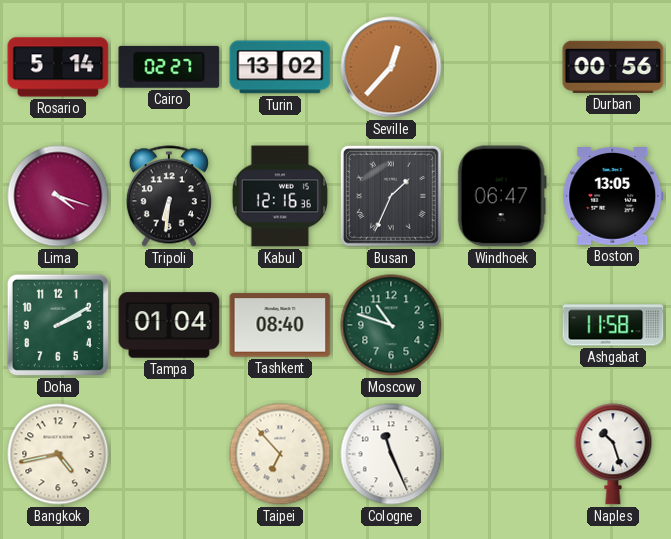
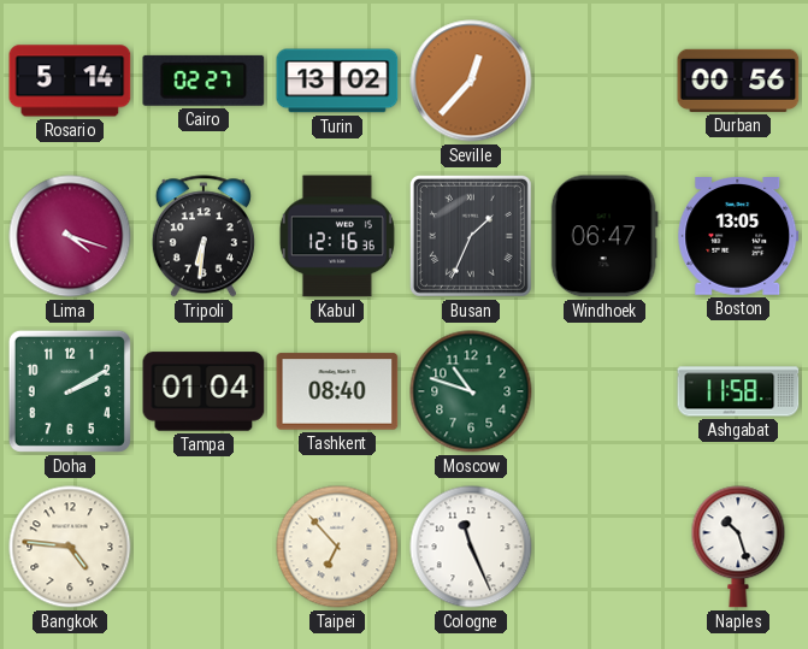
Bangkok: 4:43 -> 4:46 (70, 547)
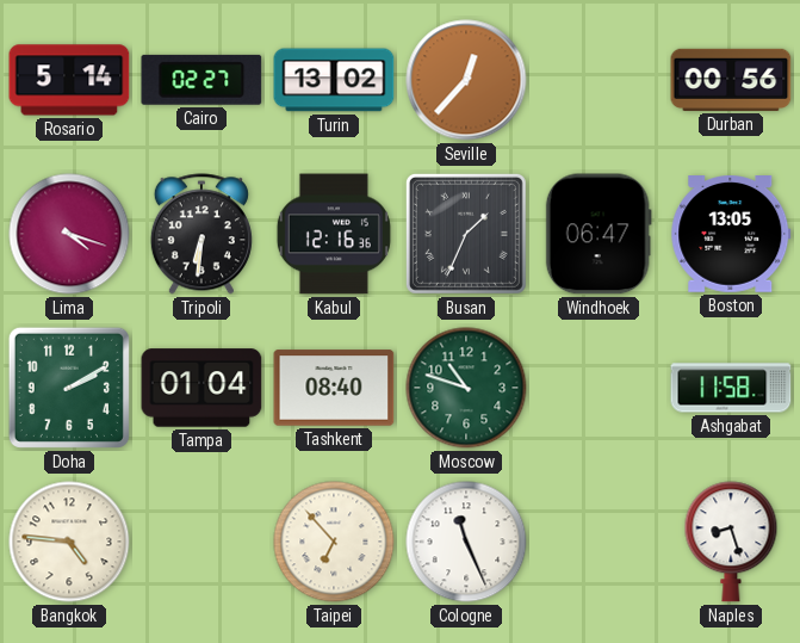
Naples: 10:27 -> 8:27 (731, 542)
